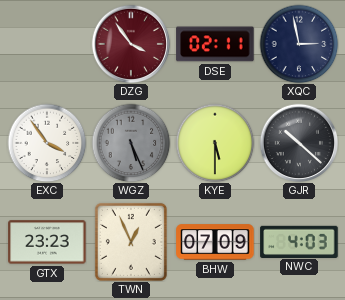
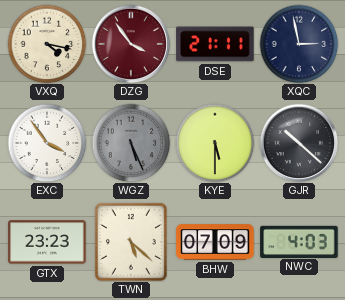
VXQ: none -> 4:17 (47, 44)
DSE: 02:11 -> 21:11 (215, 44)
TWN: 12:56 -> 5:22 (131, 242)
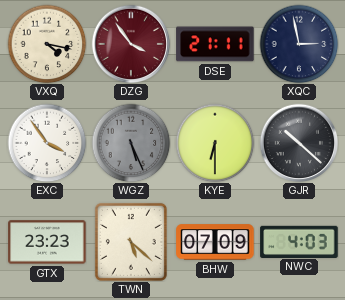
KYE: 5:30 -> 6:30 (215, 143)
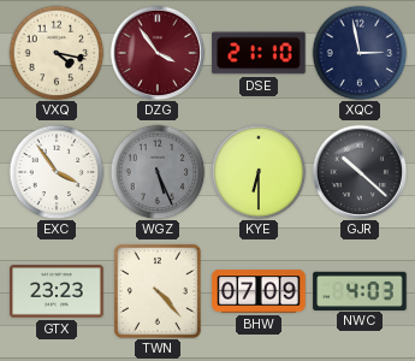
DSE: 21:11 -> 21:10 (259, 53)
TWN: 5:22 -> 4:23 (158, 291)
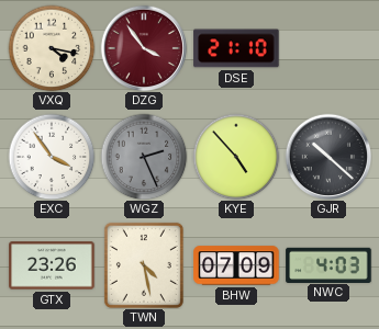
XQC: 2:58 -> none (360, 53)
WGZ: 5:26 -> 2:26 (144, 157)
KYE: 6:30 -> 4:53 (236, 157)
GTX: 23:23 -> 23:26 (52, 265)
TWN: 4:23 -> 4:28 (144, 265)
